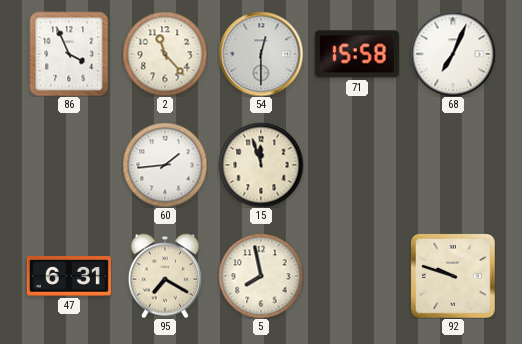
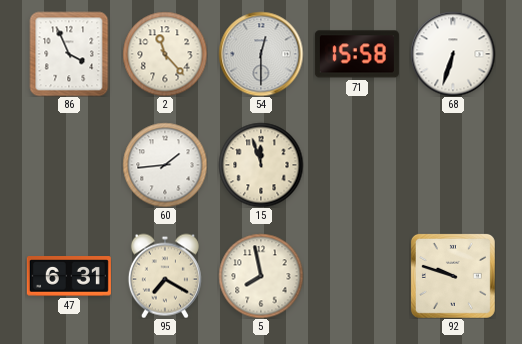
68: 7:04 -> 6:33 (453, 54)
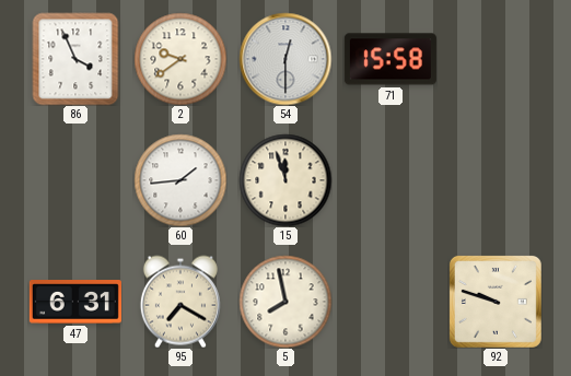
2: 11:23 -> 9:39 (180, 59)
68: 6:33 -> none (453, 54)
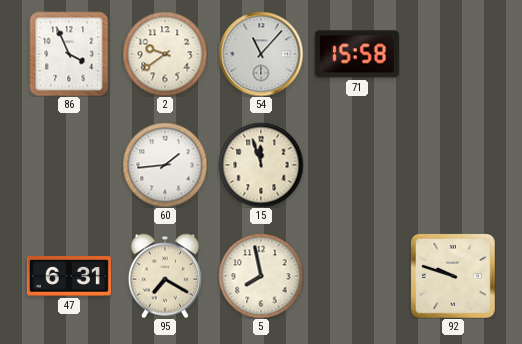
54: 12:30 -> 11:07 (261, 54)
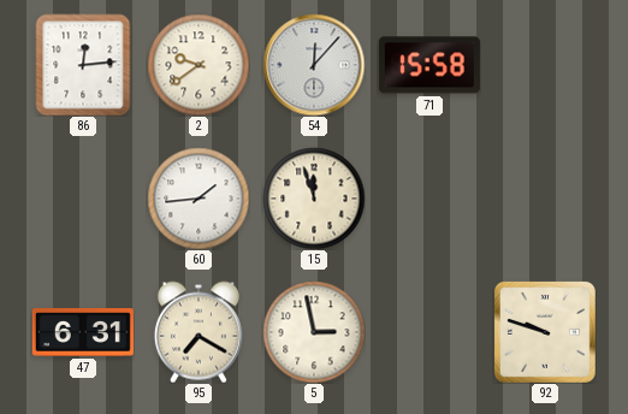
86: 3:56 -> 12:14 (83, 65)
54: 11:07 -> 12:07 (314, 65)
5: 7:58 -> 2:58 (314, 332)
